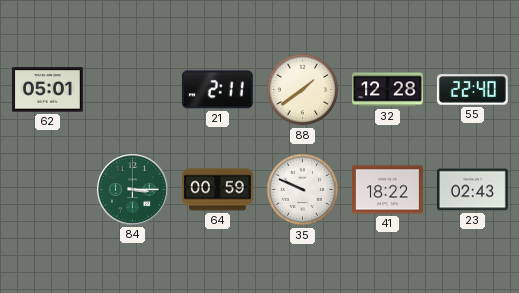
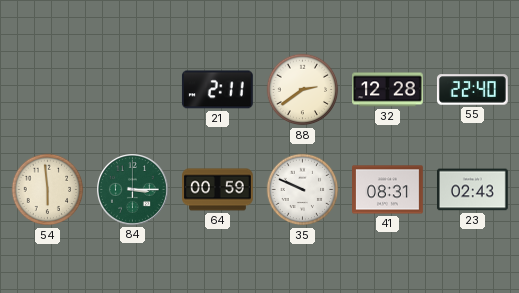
62: 05:01 -> none (47, 90)
88: 1:39 -> 2:39 (303, 90)
54: none -> 5:59 (48, 190)
41: 18:22 -> 08:31 (388, 190)
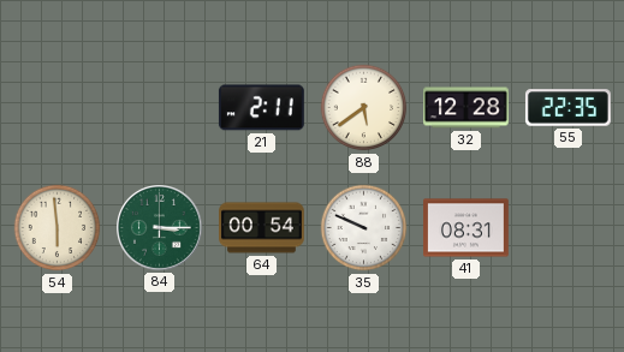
88: 2:39 -> 5:39 (364, 108)
55: 22:40 -> 22:35 (567, 108)
64: 00:59 -> 00:54 (262, 228)
23: 02:43 -> none (472, 190)
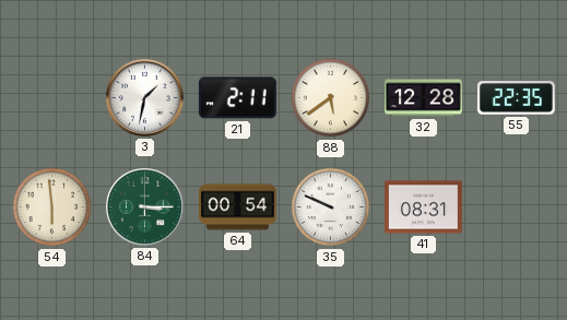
3: none -> 1:32 (145, 98)
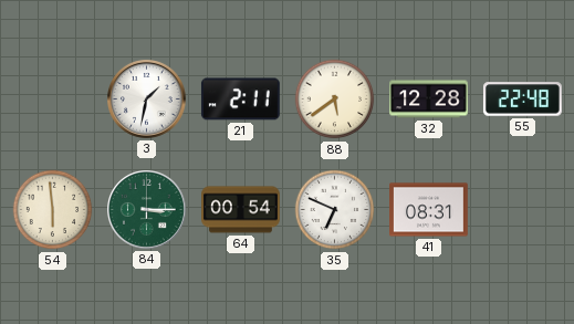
55: 22:35 -> 22:48 (522, 100)
35: 9:49 -> 6:49 (335, 210)
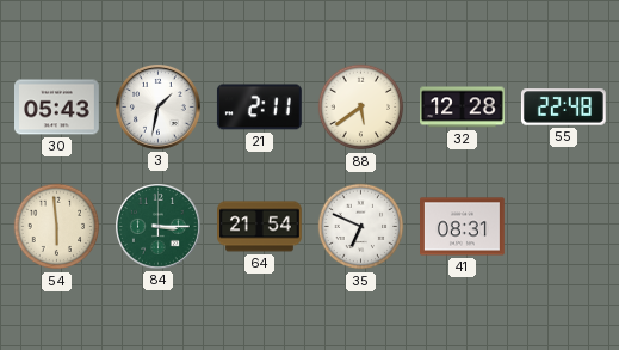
30: none -> 05:43 (57, 108)
64: 00:54 -> 21:54 (260, 227)
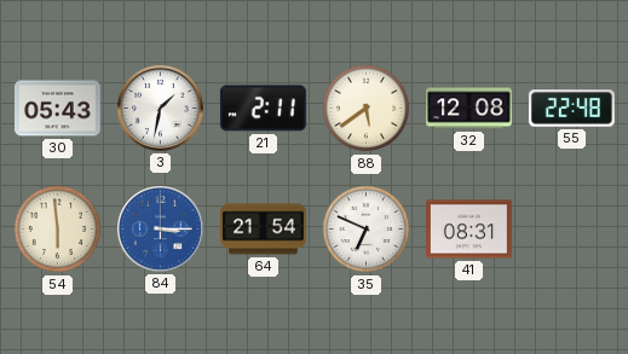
32: 12:28 -> 12:08 (469, 109)
84 dial: green -> blue (161, 230)
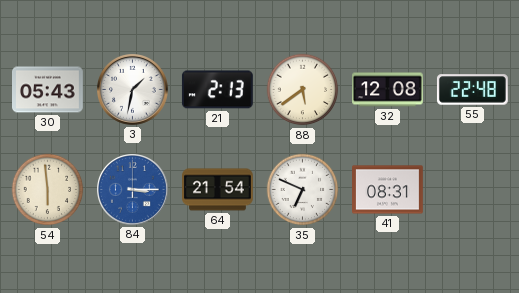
21: 2:11 -> 2:13 (217, 90)
